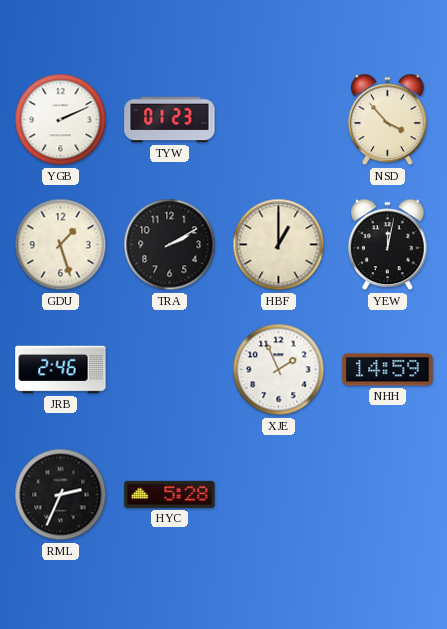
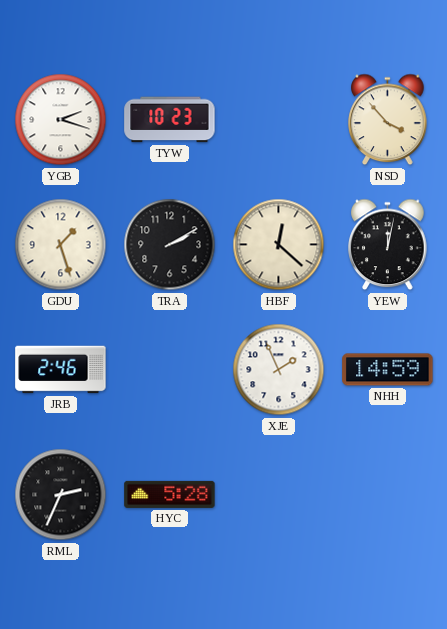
YGB: 2:11 -> 2:18 (61, 120)
TYW: 01:23 -> 10:23 (170, 120)
HBF: 1:00 -> 12:22 (279, 245)
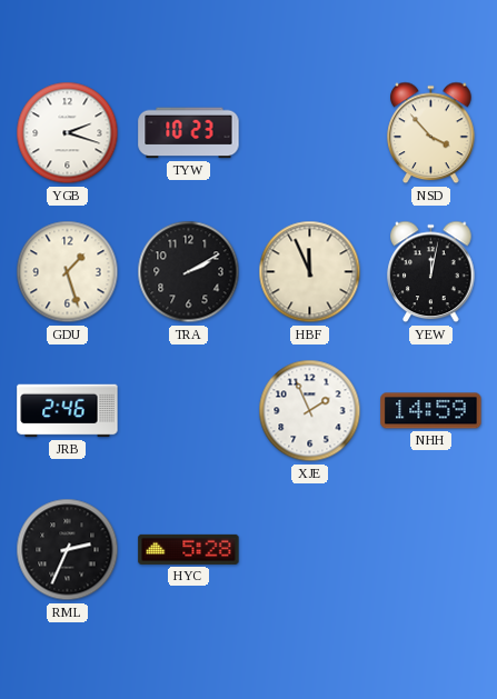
HBF: 12:22 -> 11:56 (310, 272)
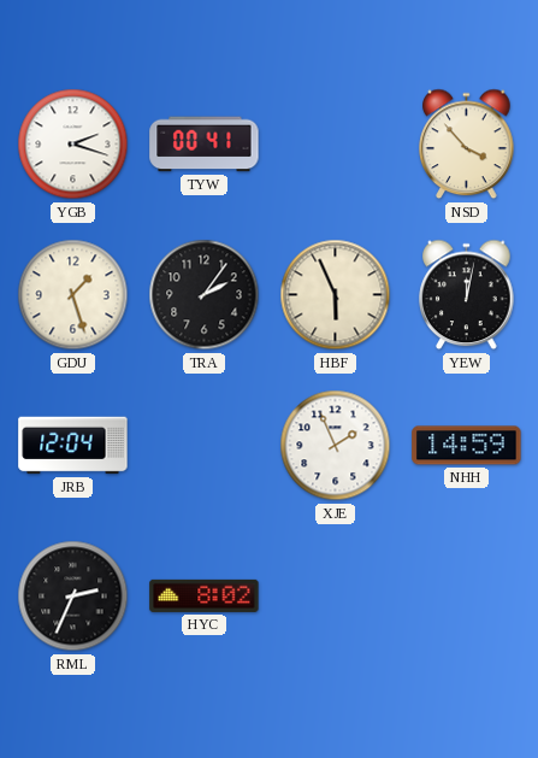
TYW: 10:23 -> 00:41 (205, 145)
TRA: 2:10 -> 2:06 (205, 295)
HBF: 11:56 -> 5:56 (336, 295)
JRB: 2:46 -> 12:04 (73, 446)
HYC: 5:28 -> 8:02 (205, 595)
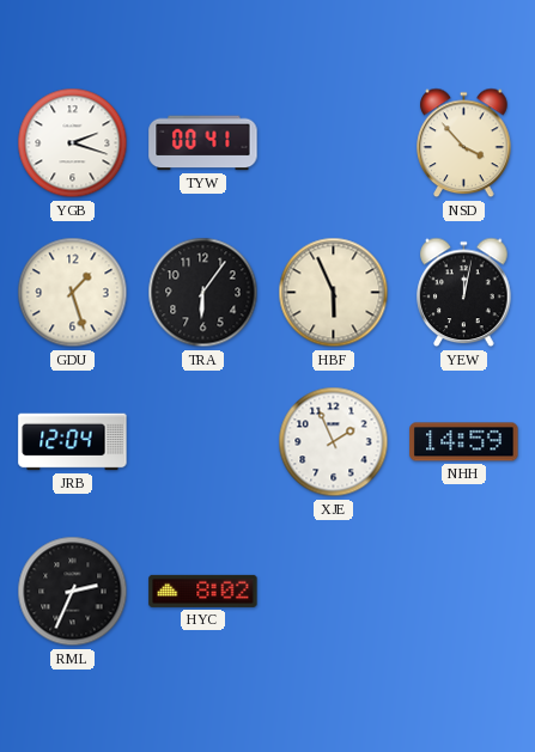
TRA: 2:06 -> 6:06 (203, 293)
